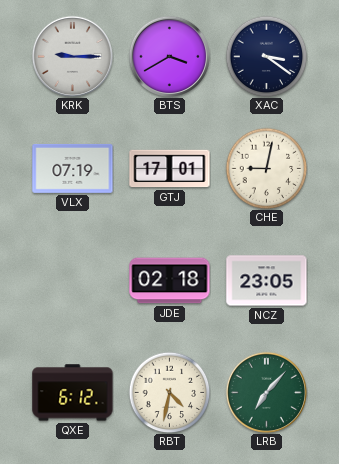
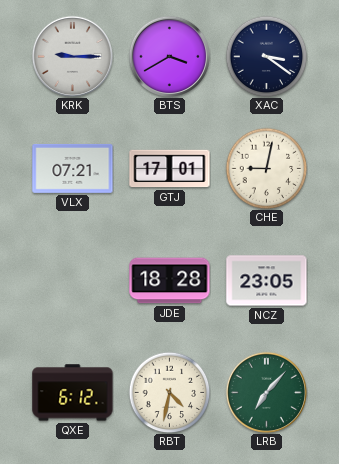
VLX: 07:19 -> 07:21 (73, 168)
JDE: 02:18 -> 18:28 (170, 281)
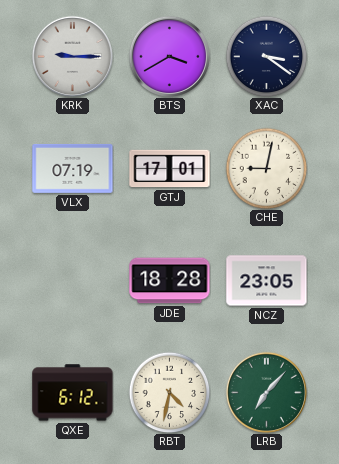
VLX: 07:21 -> 07:19 (73, 168)
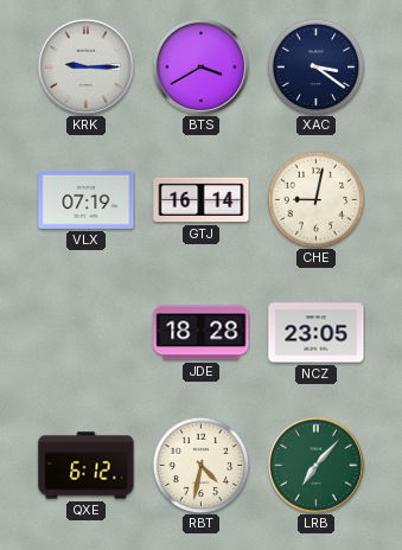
GTJ: 17:01 -> 16:14 (202, 200)
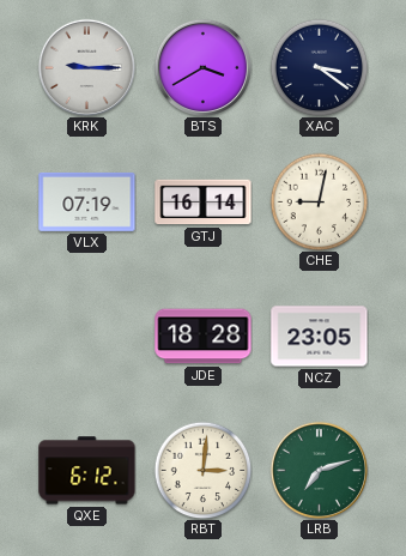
RBT: 4:32 -> 3:01 (202, 470)
LRB: 7:07 -> 7:12 (319, 470)
